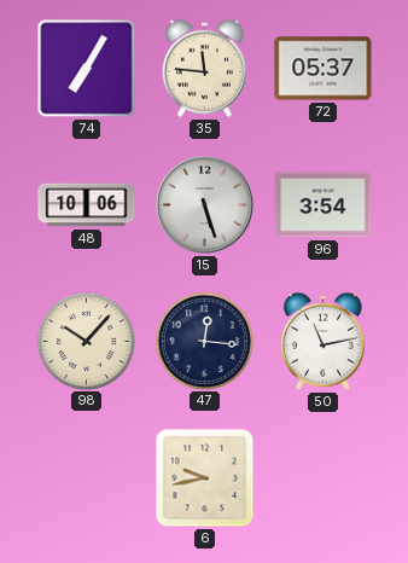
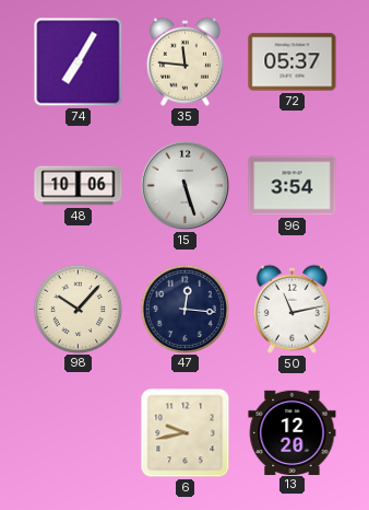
13: none -> 12:20 (293, 432)
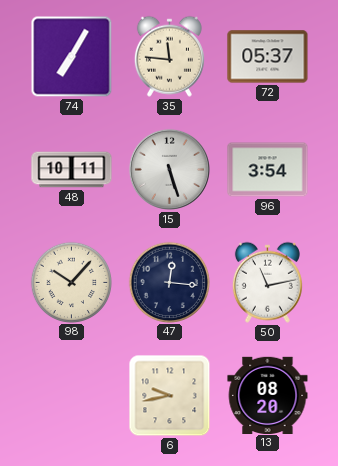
48: 10:06 -> 10:11 (72, 170)
13: 12:20 -> 08:20 (268, 395)
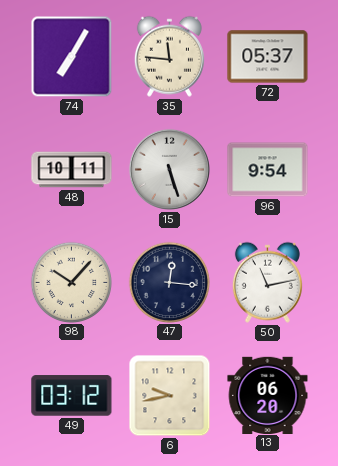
96: 3:54 -> 9:54 (268, 170)
49: none -> 03:12 (72, 396)
13: 08:20 -> 06:20 (268, 395)
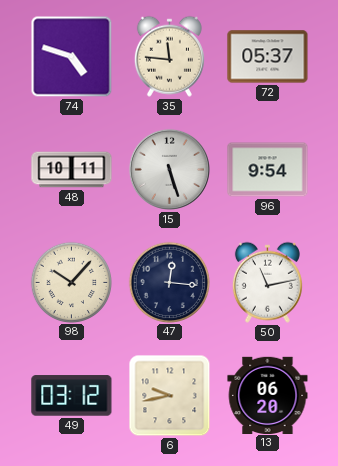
74: 7:05 -> 4:48 (72, 57)
